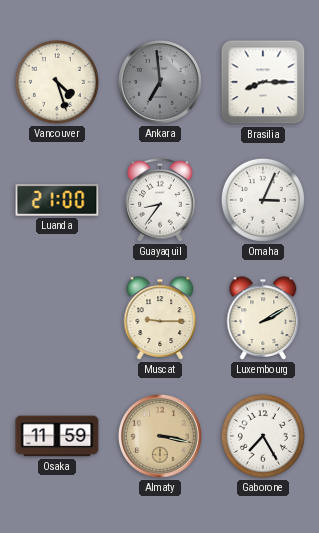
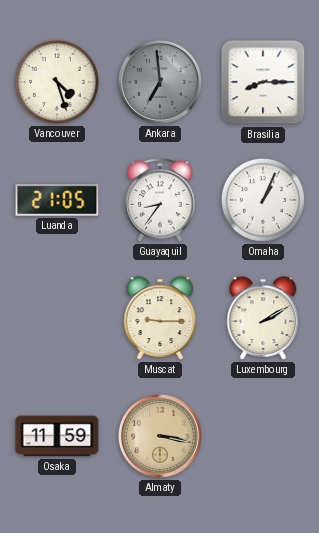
Luanda: 21:00 -> 21:05 (57, 201)
Omaha: 3:04 -> 1:04 (263, 200)
Gaborone: 7:25 -> none (263, 436)
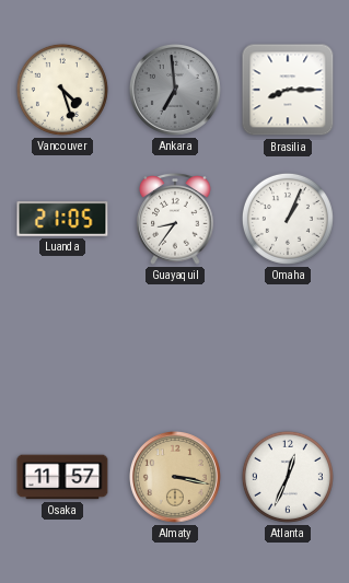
Muscat: 9:15 -> none (160, 318)
Luxembourg: 2:10 -> none (263, 318)
Osaka: 11:59 -> 11:57 (62, 477)
Atlanta: none -> 12:34 (288, 477)
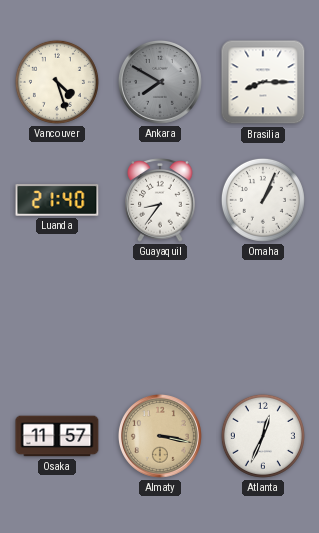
Ankara: 6:59 -> 7:50 (160, 82)
Luanda: 21:05 -> 21:40 (57, 201)
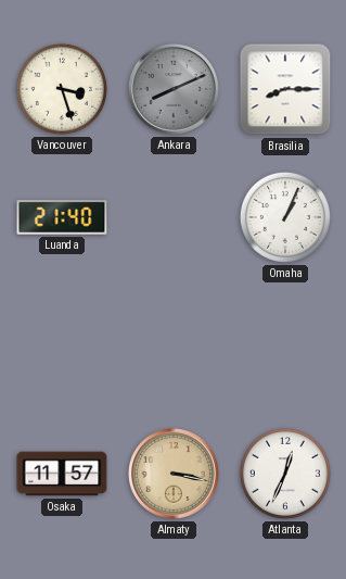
Vancouver: 4:27 -> 3:27 (62, 89)
Ankara: 7:50 -> 8:11 (174, 89)
Guayaquil: 8:36 -> none (160, 201)
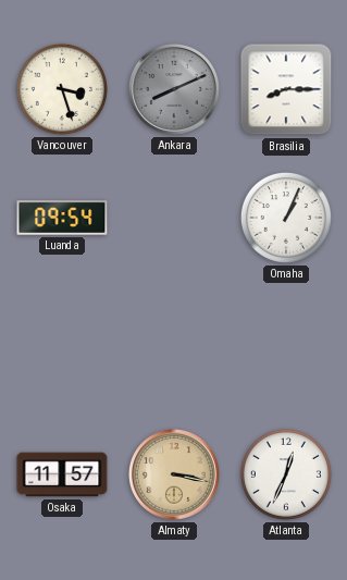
Luanda: 21:40 -> 09:54 (62, 219)
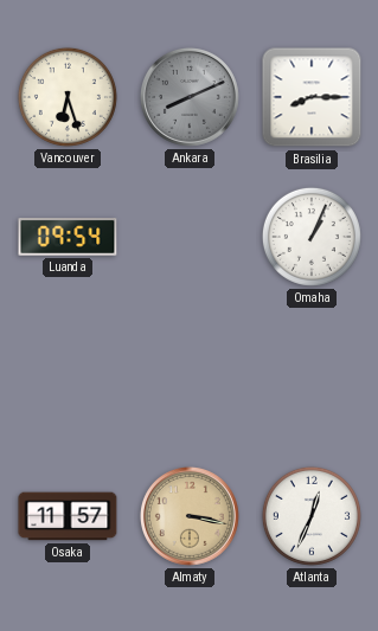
Vancouver: 3:27 -> 6:27 (68, 97)
